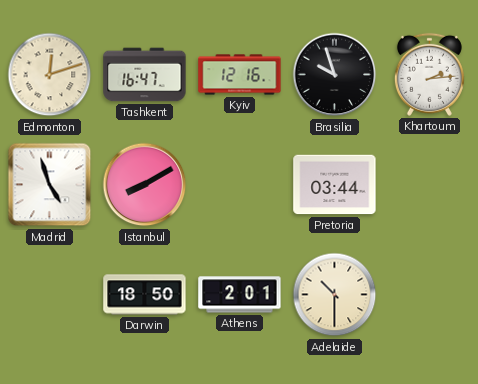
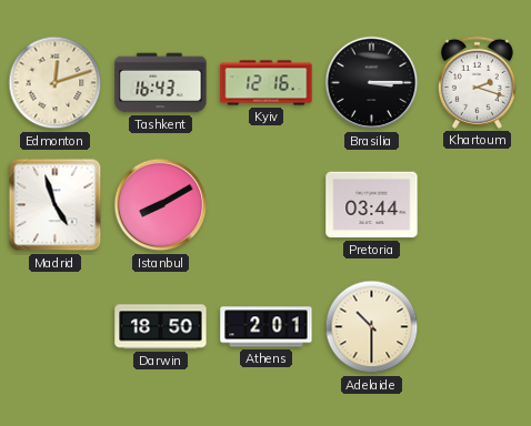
Tashkent: 16:47 -> 16:43 (161, 83)
Brasilia: 9:57 -> 3:15 (372, 83)
Khartoum: 2:14 -> 2:18 (477, 82)
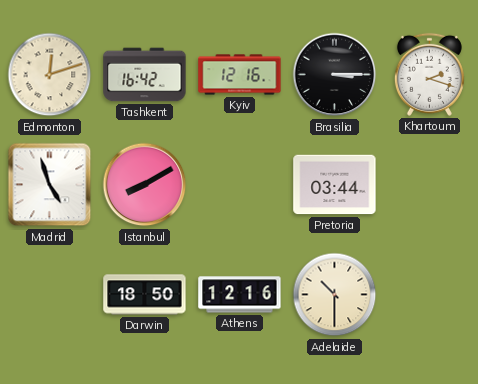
Tashkent: 16:43 -> 16:42 (145, 75)
Athens: 2:01 -> 12:16 (240, 295)
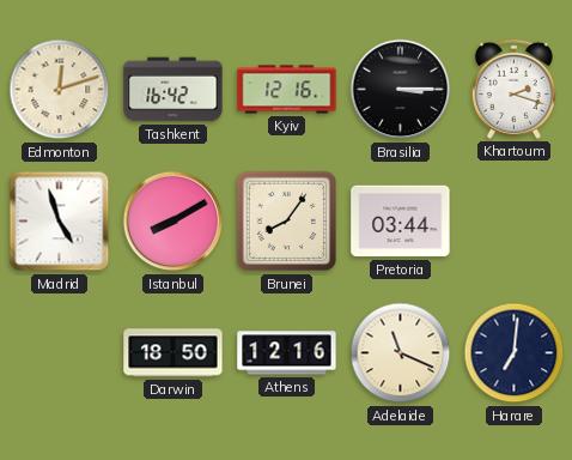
Brunei: none -> 8:06 (287, 222)
Adelaide: 10:30 -> 11:19 (401, 353)
Harare: none -> 7:01 (515, 353)
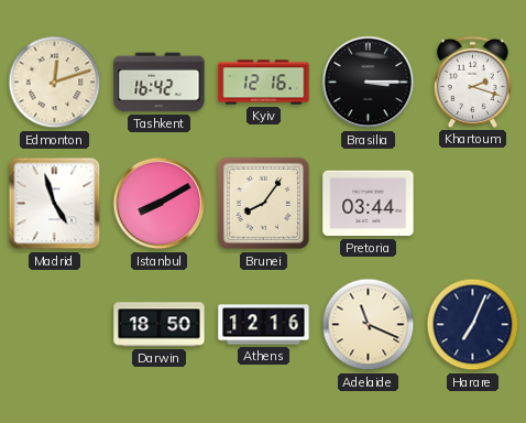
Harare: 7:01 -> 7:04 (473, 325)
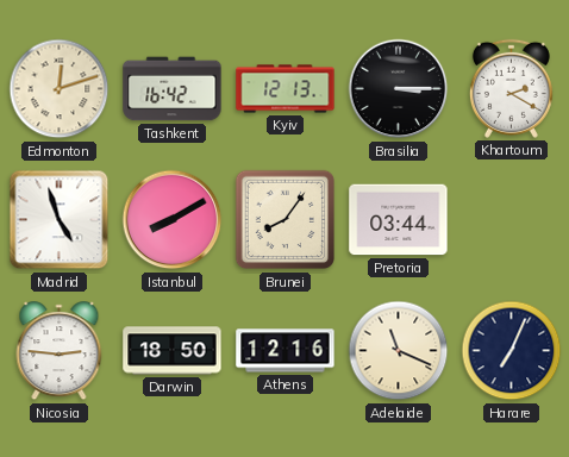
Kyiv: 12:16 -> 12:13 (286, 89)
Khartoum: 2:18 -> 2:20 (511, 88)
Nicosia: none -> 2:46 (60, 351)
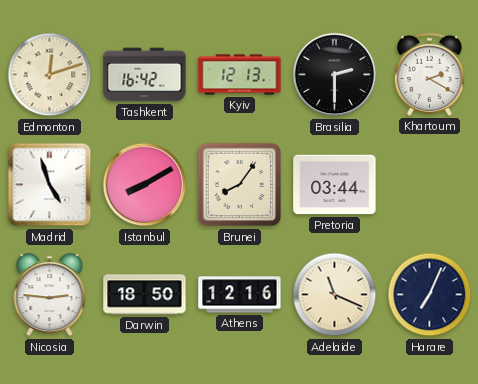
Brasilia: 3:15 -> 2:30 (335, 75)
